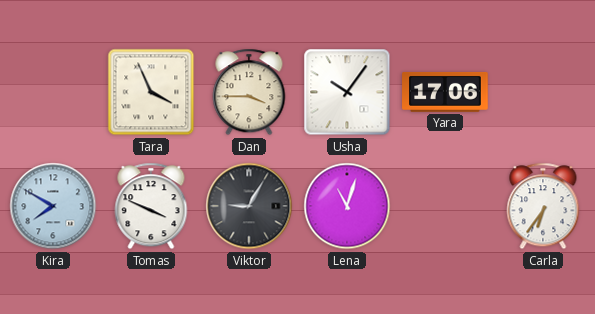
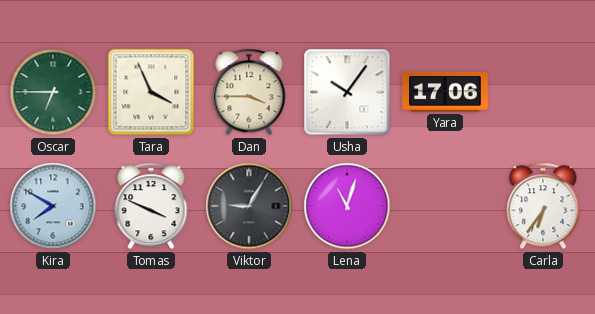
Oscar: none -> 6:45 (53, 92)
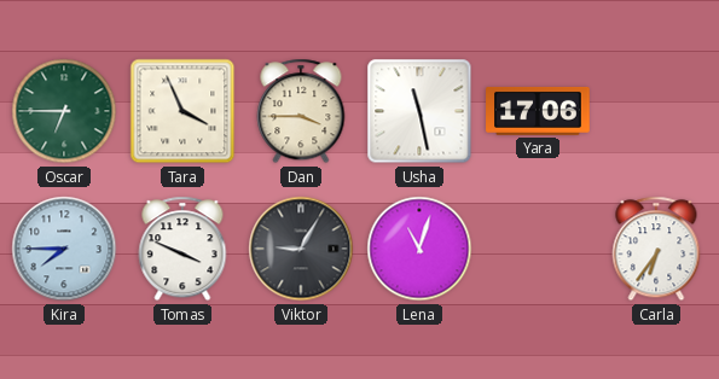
Usha: 10:06 -> 11:28 (419, 111)
Kira: 7:50 -> 7:45 (64, 249)
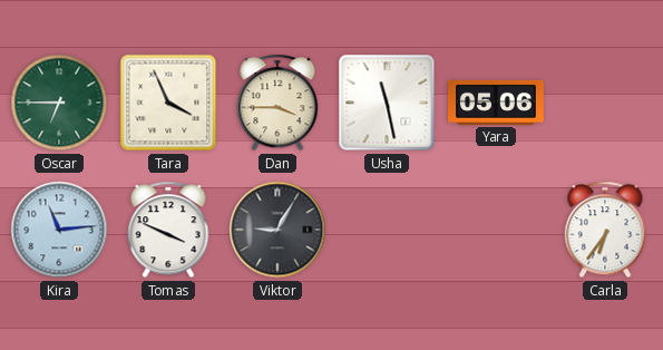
Yara: 17:06 -> 05:06 (496, 104)
Kira: 7:45 -> 11:14 (59, 230)
Lena: 11:03 -> none (419, 249)
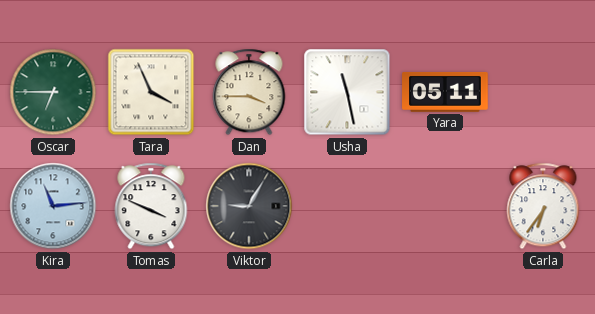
Yara: 05:06 -> 05:11 (445, 93)
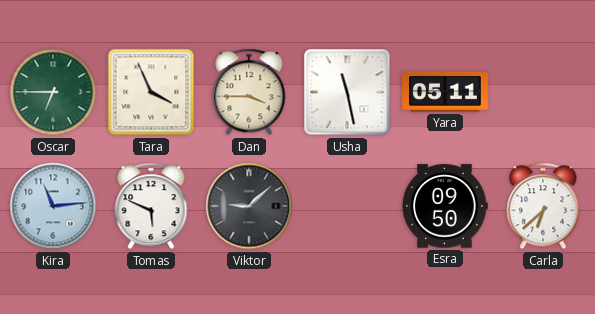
Tomas: 3:49 -> 5:49 (151, 206)
Viktor: 9:05 -> 9:08 (249, 206)
Esra: none -> 09:50 (445, 206)
Carla: 6:36 -> 6:38 (543, 206)
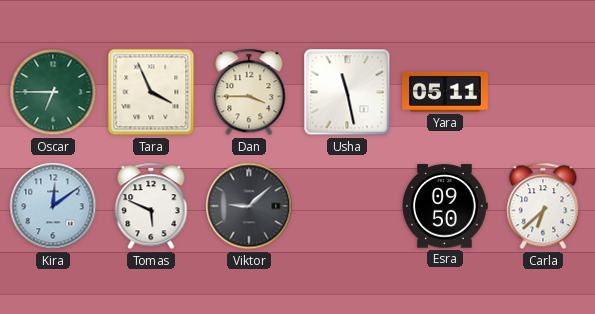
Kira: 11:14 -> 12:09 (53, 206)
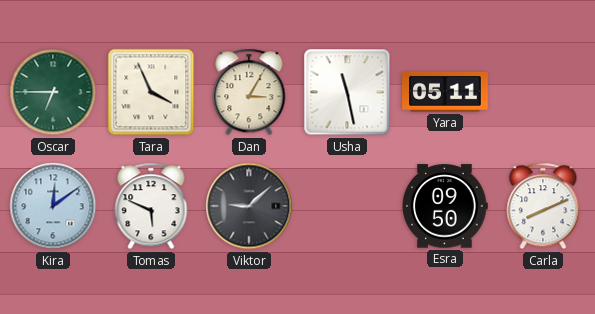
Dan: 3:45 -> 3:05 (249, 92)
Carla: 6:38 -> 8:11 (543, 206)
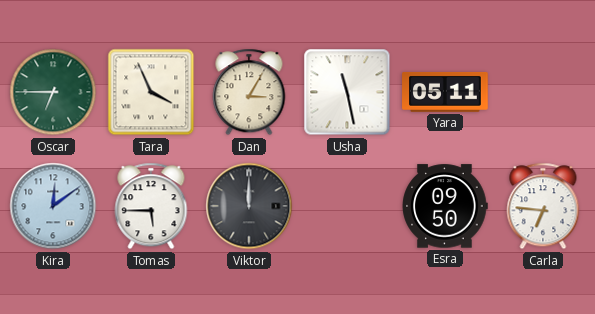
Tomas: 5:49 -> 5:45 (151, 206)
Viktor: 9:08 -> 12:00 (249, 206)
Carla: 8:11 -> 6:46 (543, 206)
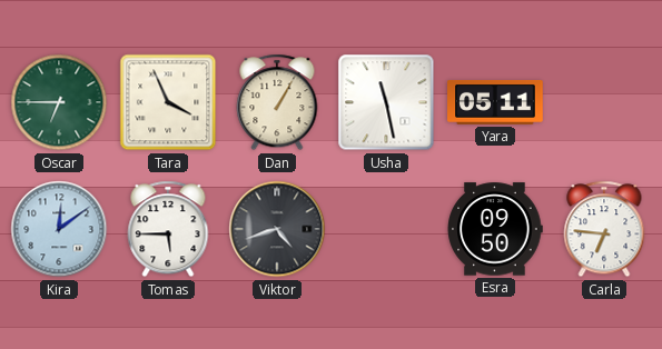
Dan: 3:05 -> 1:05 (277, 102)
Viktor: 12:00 -> 4:42 (277, 229)
